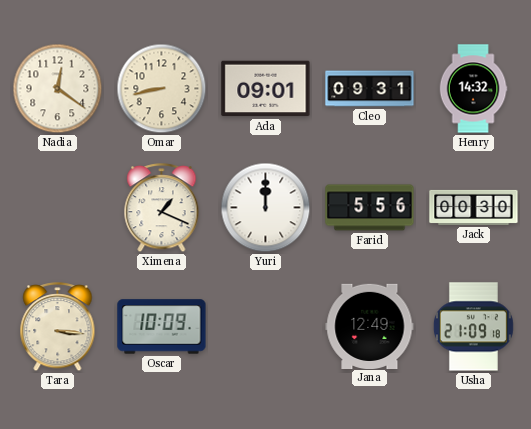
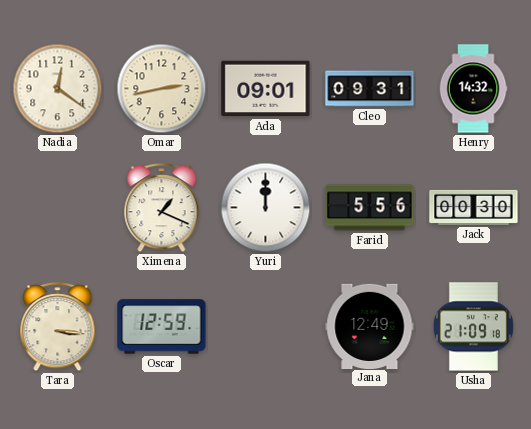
Omar: 8:43 -> 2:43 (162, 89)
Oscar: 10:09 -> 12:59 (162, 327)
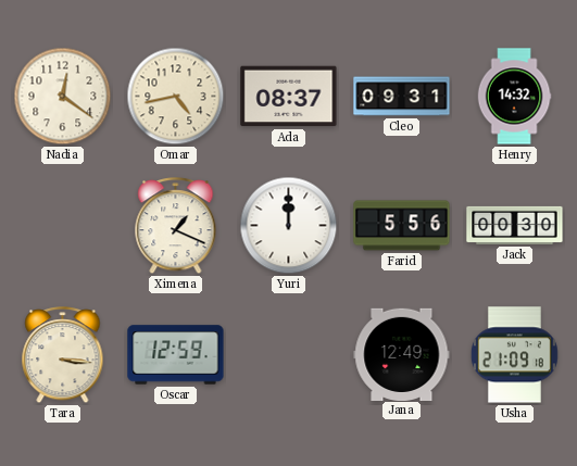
Omar: 2:43 -> 4:43 (176, 97)
Ada: 09:01 -> 08:37 (289, 97)
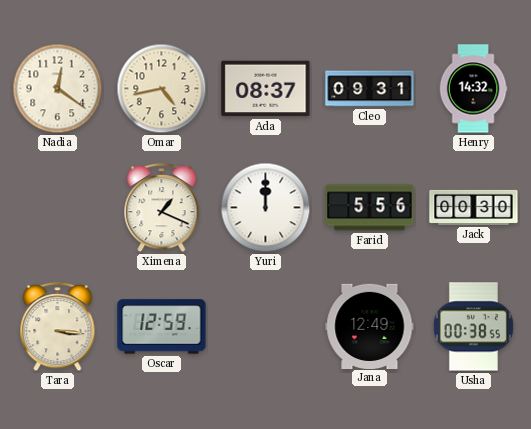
Usha: 21:09 -> 00:38 (473, 327)
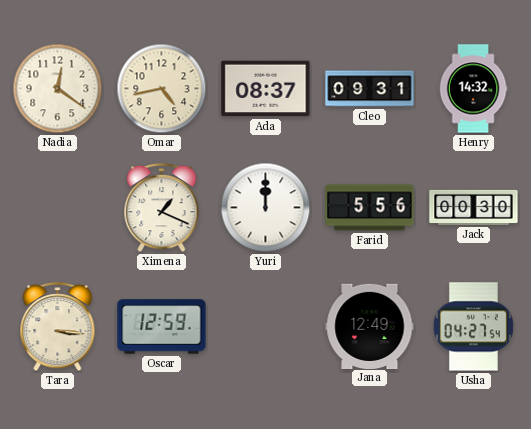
Usha: 00:38 -> 04:27 (473, 327)
